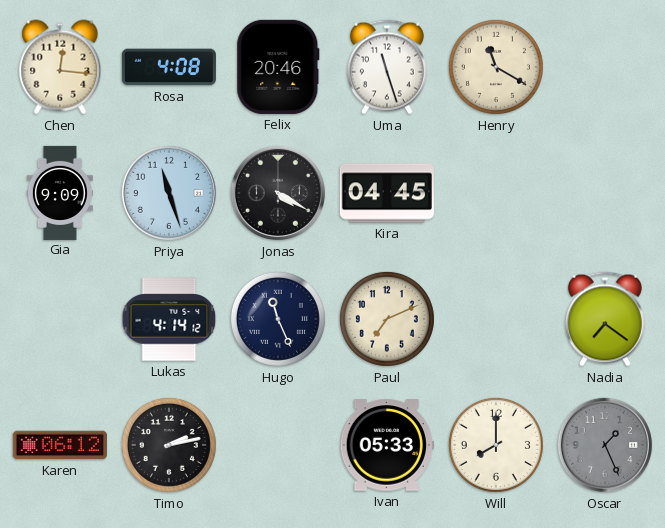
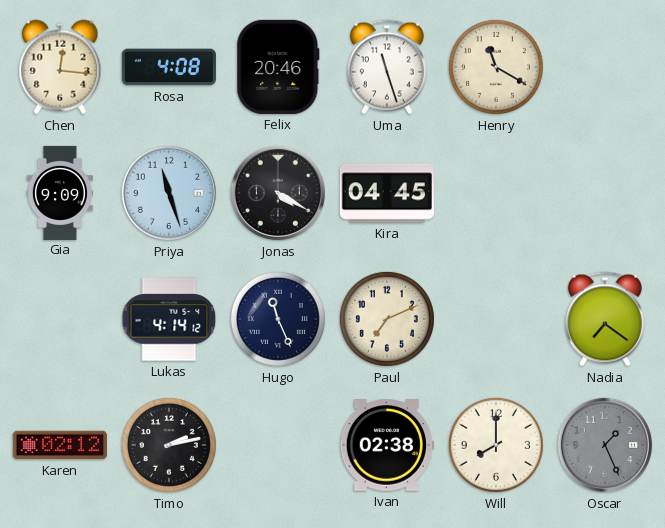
Karen: 06:12 -> 02:12 (60, 445)
Ivan: 05:33 -> 02:38 (387, 445)
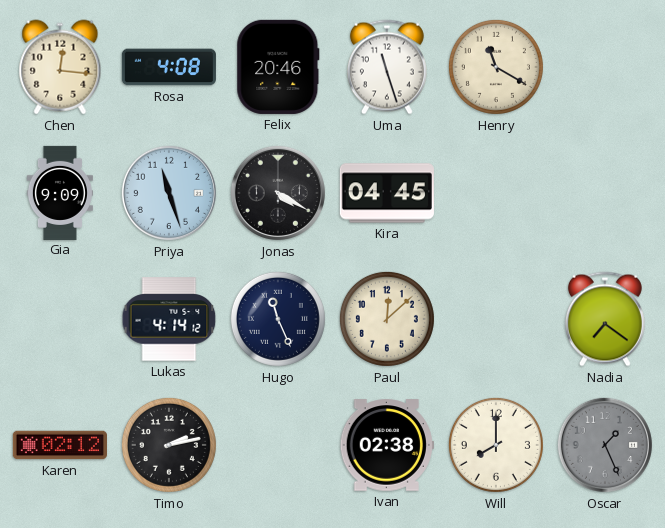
Paul: 7:11 -> 12:08 (387, 319)
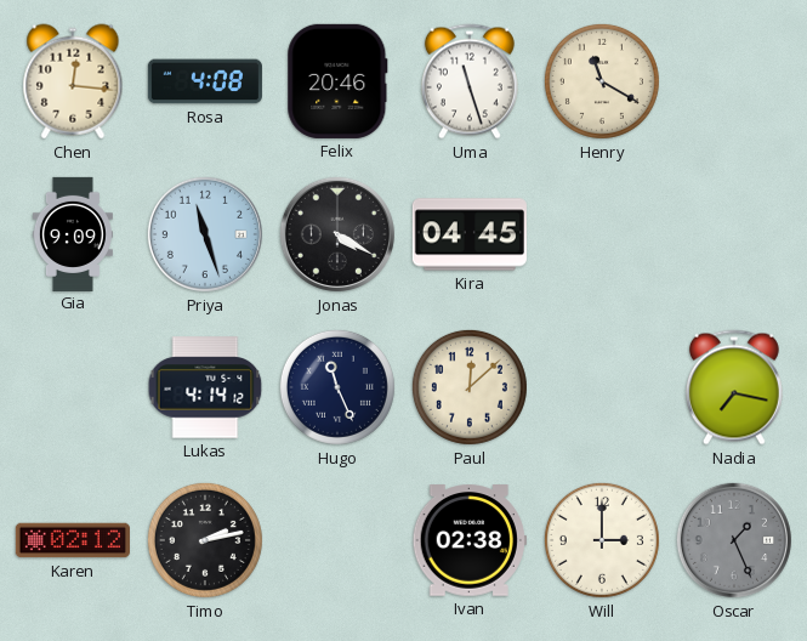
Nadia: 7:21 -> 7:17 (734, 387)
Will: 8:00 -> 3:00 (602, 540)
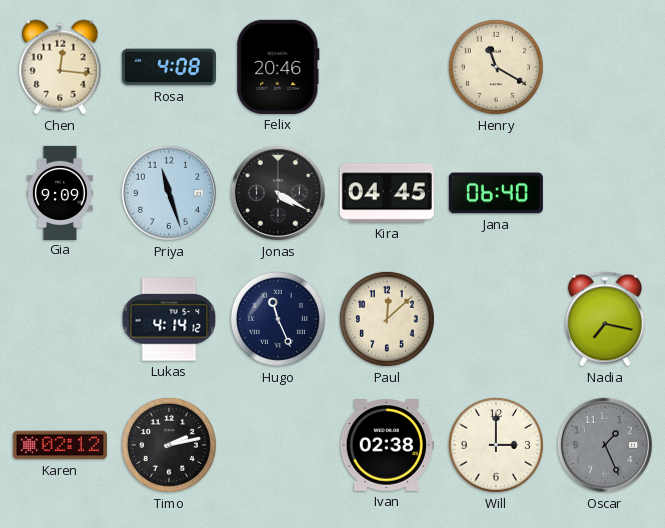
Uma: 11:27 -> none (470, 81)
Jana: none -> 06:40 (496, 193)
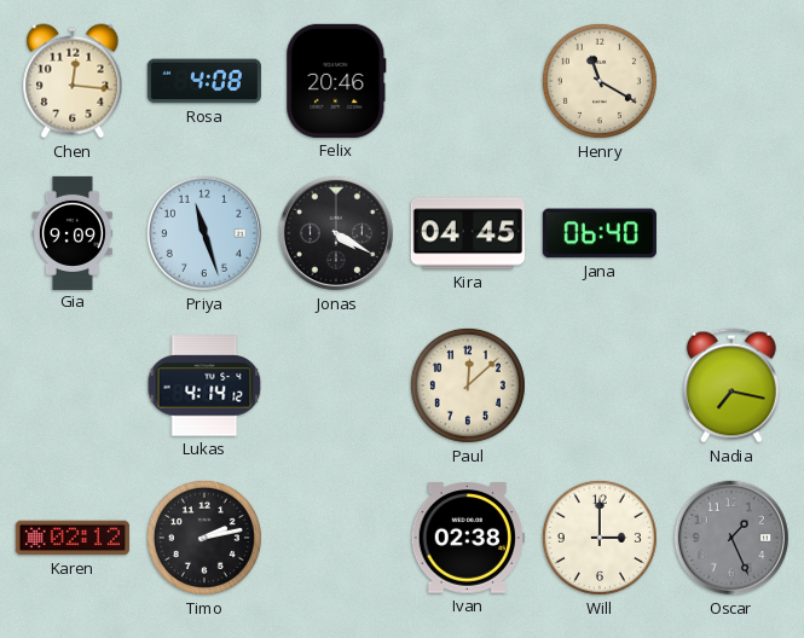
Hugo: 11:26 -> none (278, 319)
